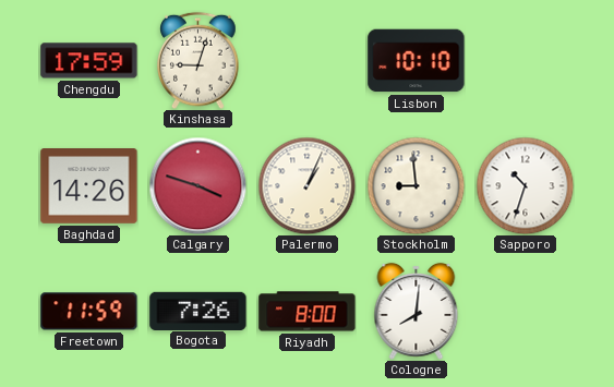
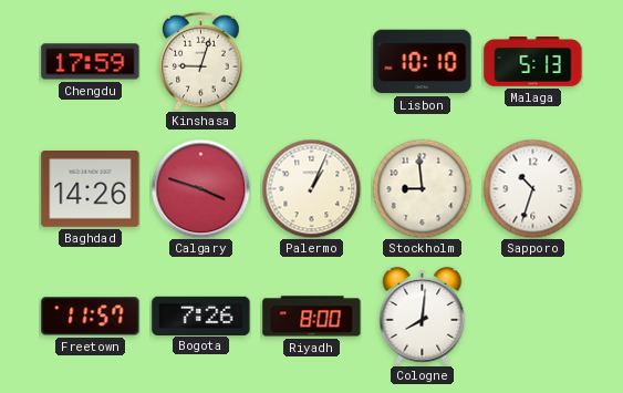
Malaga: none -> 5:13 (533, 62)
Freetown: 11:59 -> 11:57 (91, 317)
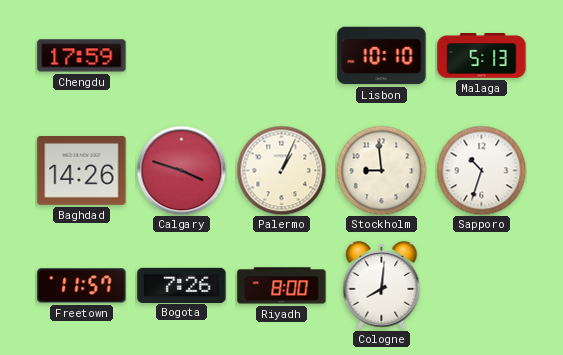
Kinshasa: 9:03 -> none (201, 61)
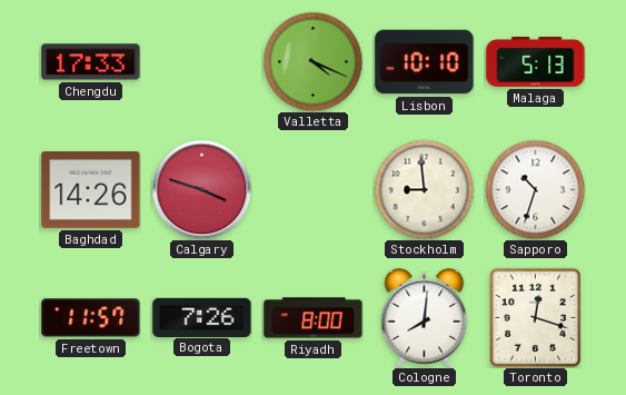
Chengdu: 17:59 -> 17:33 (91, 62)
Valletta: none -> 4:19 (312, 61)
Palermo: 1:04 -> none (281, 170)
Toronto: none -> 12:18 (535, 317)
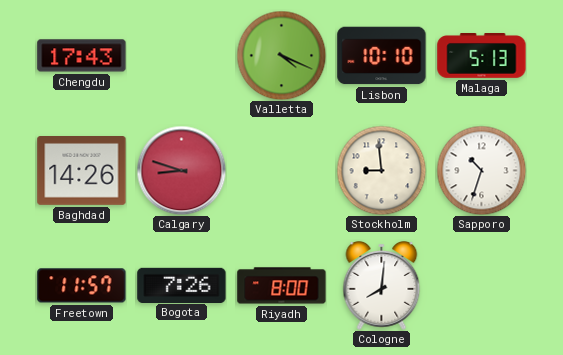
Chengdu: 17:33 -> 17:43 (82, 56)
Calgary: 3:48 -> 8:48 (181, 170)
Toronto: 12:18 -> none (535, 317)
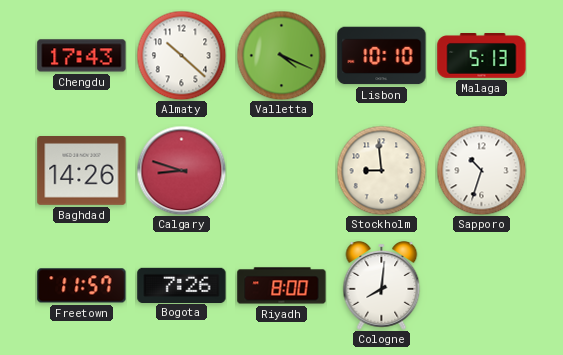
Almaty: none -> 10:22 (181, 55)
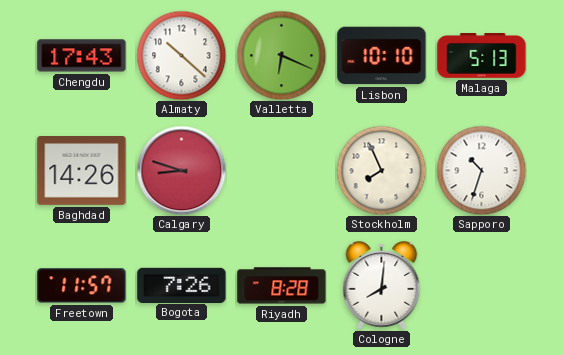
Valletta: 4:19 -> 6:19 (281, 55)
Stockholm: 8:59 -> 7:56 (381, 170)
Riyadh: 8:00 -> 8:28 (282, 286)
